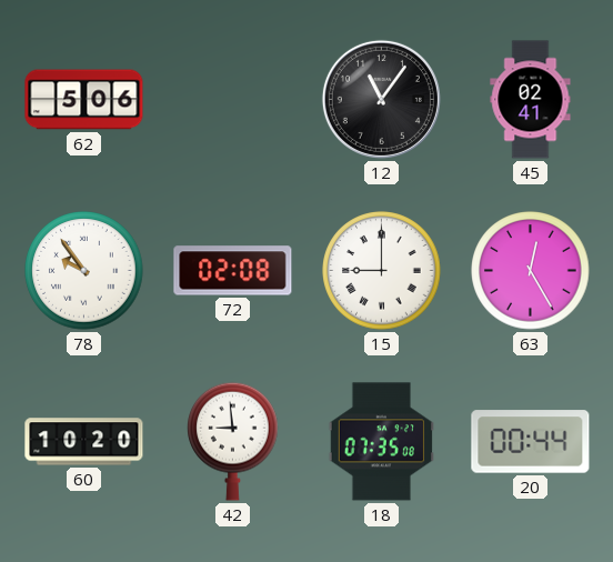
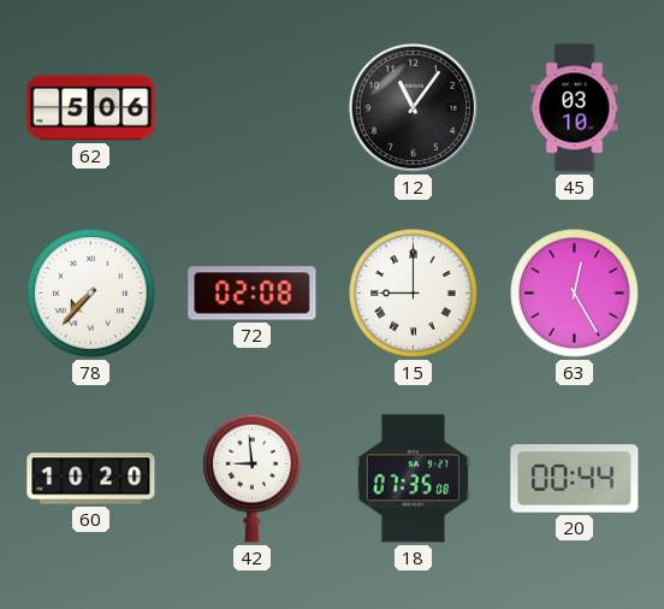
45: 02:41 -> 03:10 (575, 108)
78: 9:54 -> 7:37 (91, 294)
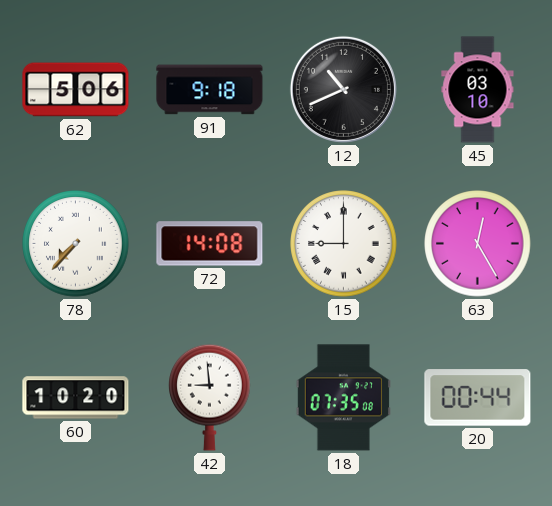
91: none -> 9:18 (210, 90)
12: 11:06 -> 10:41 (343, 89)
72: 02:08 -> 14:08 (210, 244)
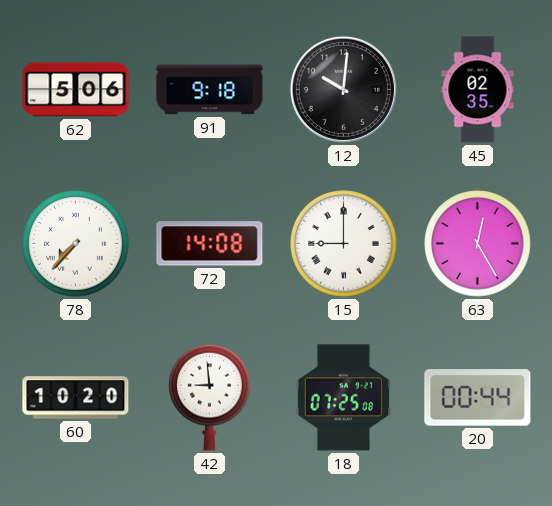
12: 10:41 -> 10:01 (343, 89)
45: 03:10 -> 02:35 (478, 90)
18: 07:35 -> 07:25 (343, 398)
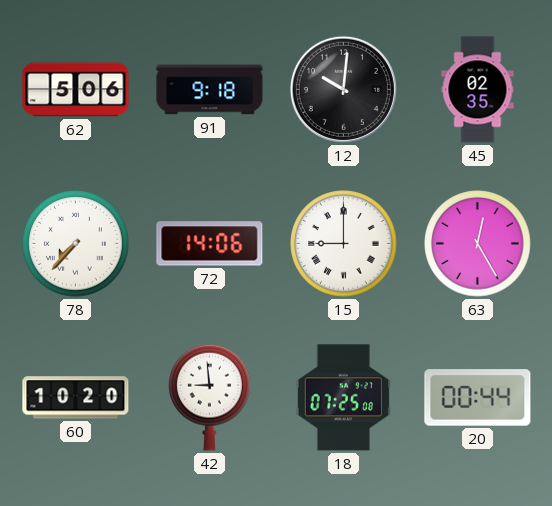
72: 14:08 -> 14:06 (210, 244)
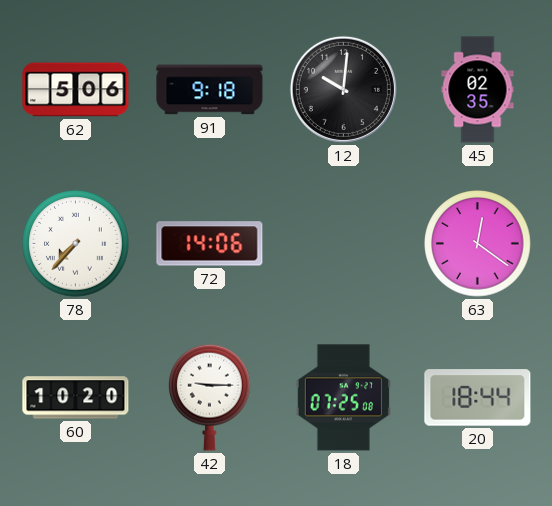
15: 9:00 -> none (344, 244)
63: 12:25 -> 12:21 (478, 244)
42: 8:59 -> 9:15 (210, 397)
20: 00:44 -> 18:44 (478, 398)
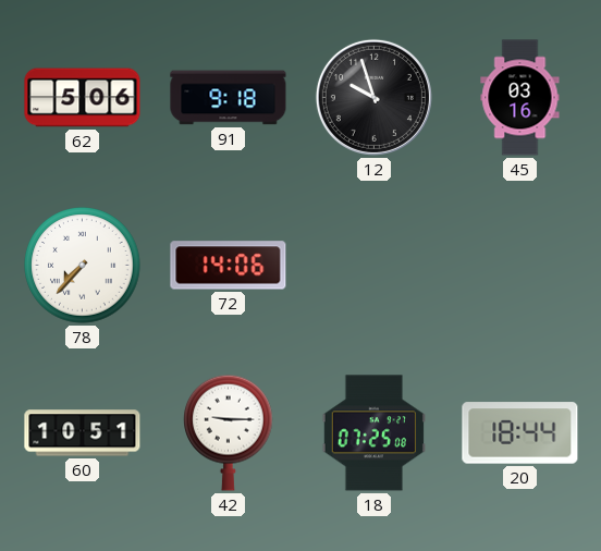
12: 10:01 -> 9:57 (373, 97)
45: 02:35 -> 03:16 (520, 98)
63: 12:21 -> none (478, 244)
60: 10:20 -> 10:51 (83, 433)
